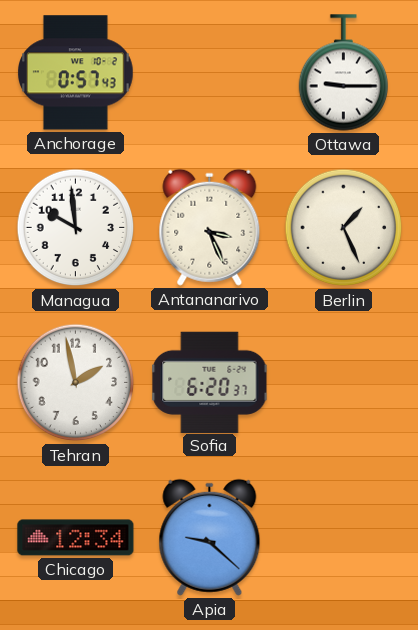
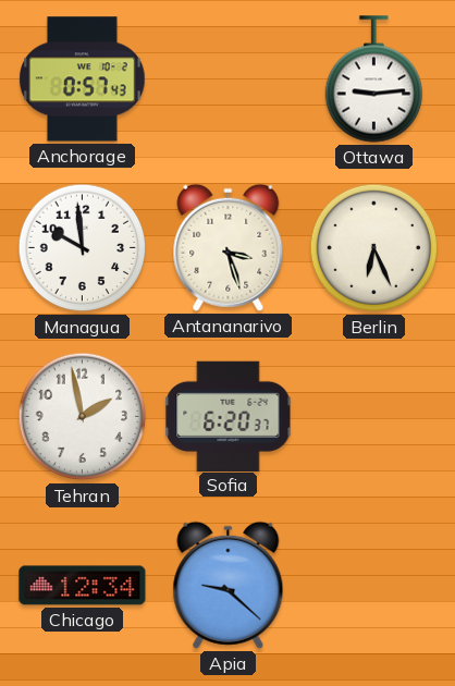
Ottawa: 9:15 -> 9:14 (373, 79)
Antananarivo: 3:26 -> 3:27 (229, 247)
Berlin: 1:26 -> 6:26 (374, 248)
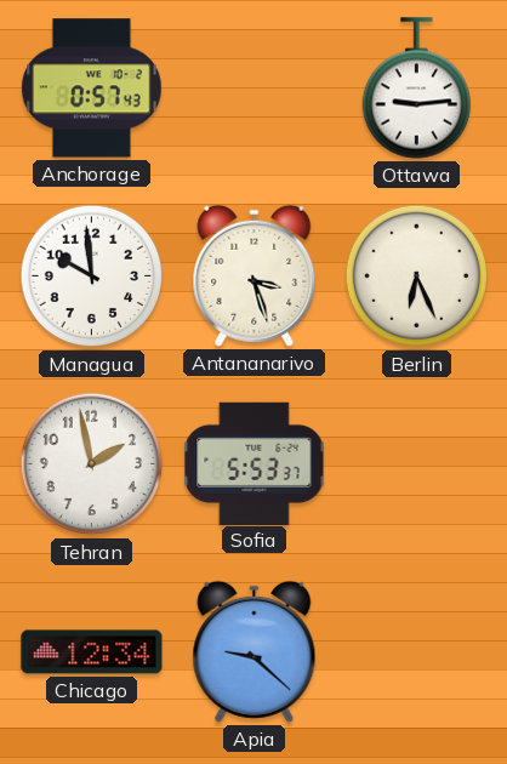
Sofia: 6:20 -> 5:53 (255, 463)
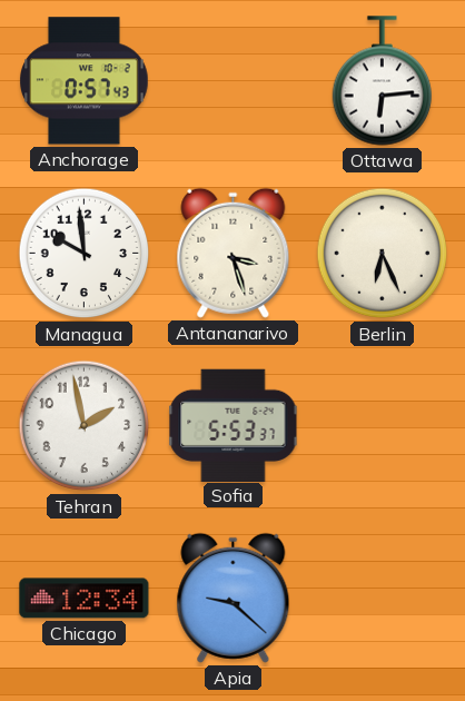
Ottawa: 9:14 -> 6:14 (382, 81)
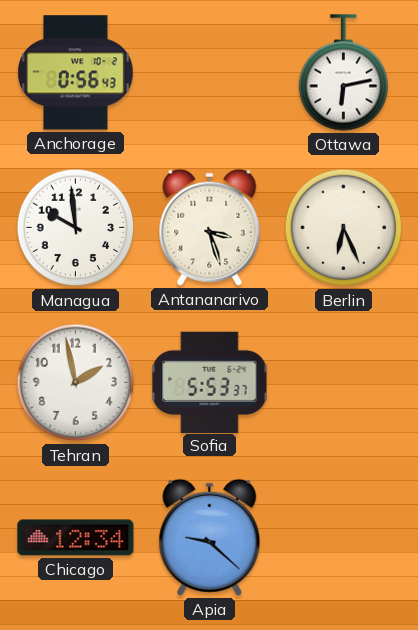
Anchorage: 0:57 -> 0:56 (76, 73)
Ottawa: 6:14 -> 6:13 (343, 73)
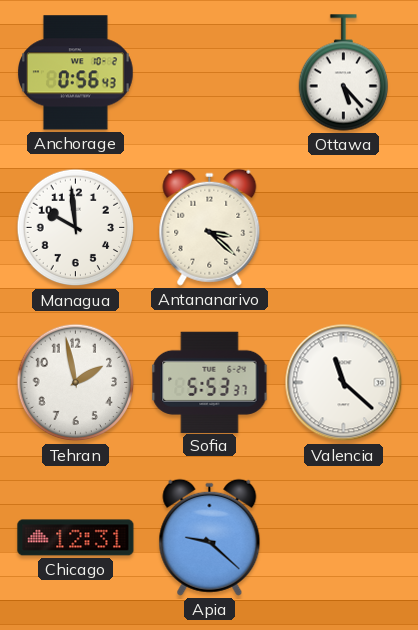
Ottawa: 6:13 -> 5:23 (343, 73)
Antananarivo: 3:27 -> 3:22 (210, 227)
Berlin: 6:26 -> none (344, 228)
Valencia: none -> 11:22 (344, 383)
Chicago: 12:34 -> 12:31 (76, 538)
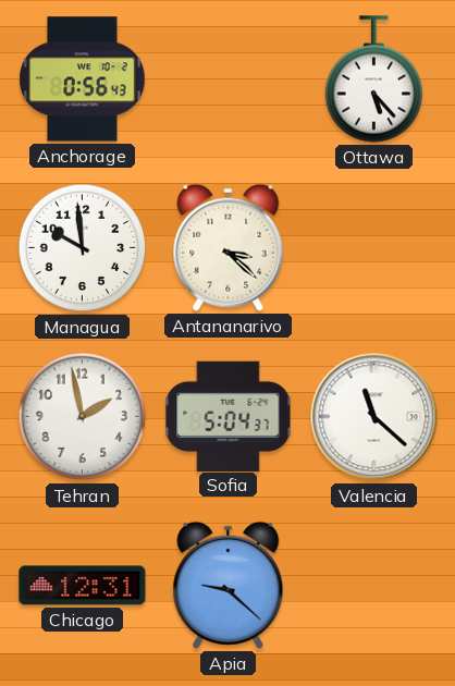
Sofia: 5:53 -> 5:04 (229, 416)
